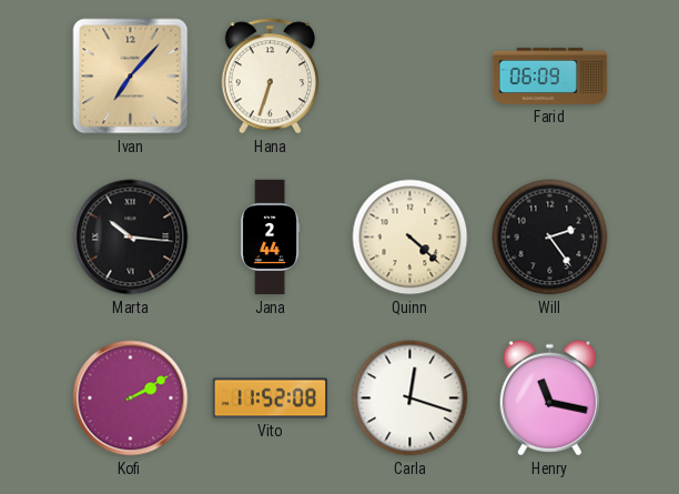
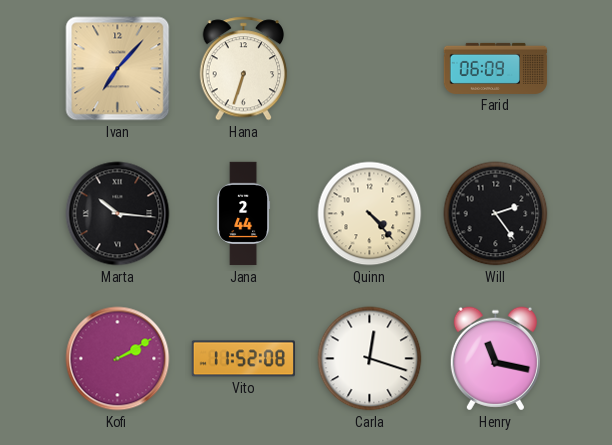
Quinn: 4:22 -> 4:23 (370, 214)
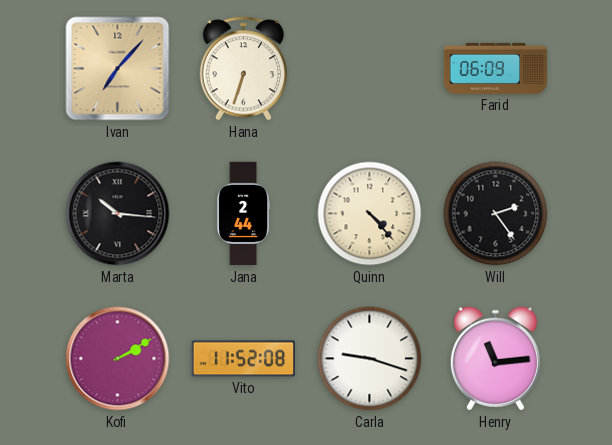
Carla: 12:18 -> 9:18 (370, 359)
Henry: 11:17 -> 11:14 (495, 359)
